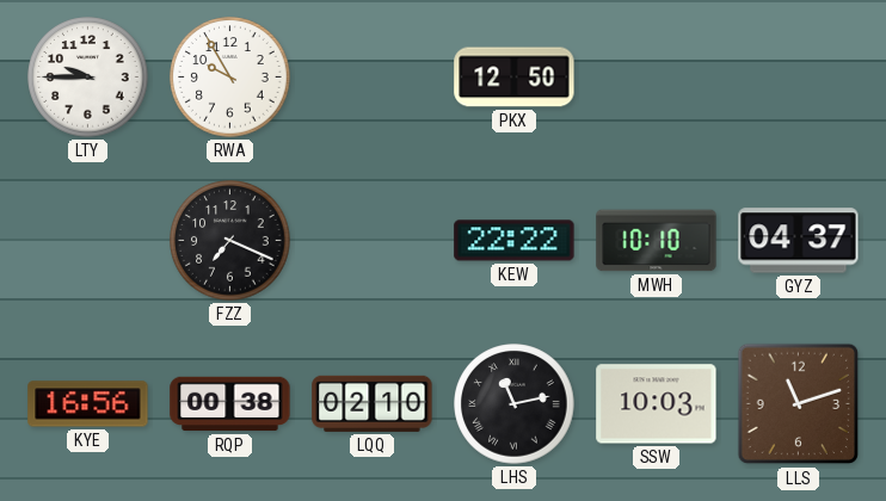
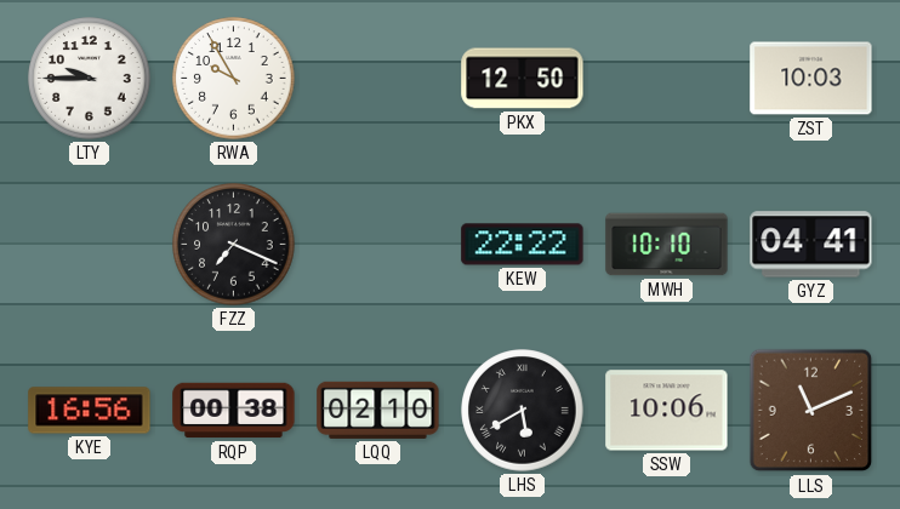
ZST: none -> 10:03 (811, 79)
GYZ: 04:37 -> 04:41 (811, 245)
LHS: 11:13 -> 5:40 (523, 411)
SSW: 10:03 -> 10:06 (667, 411)
LLS: 11:12 -> 11:11 (811, 411)
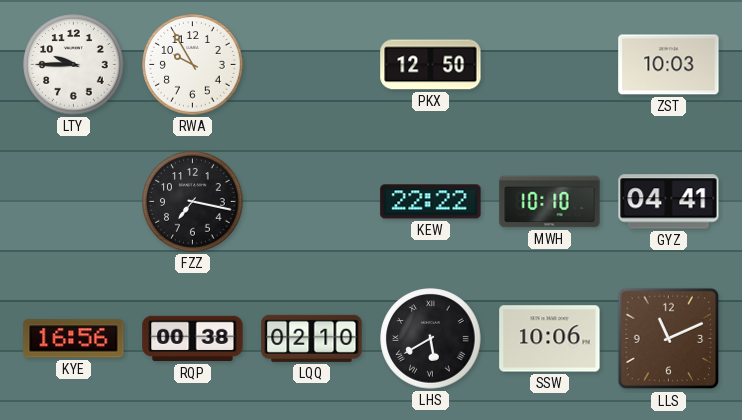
FZZ: 7:19 -> 7:17 (193, 202)
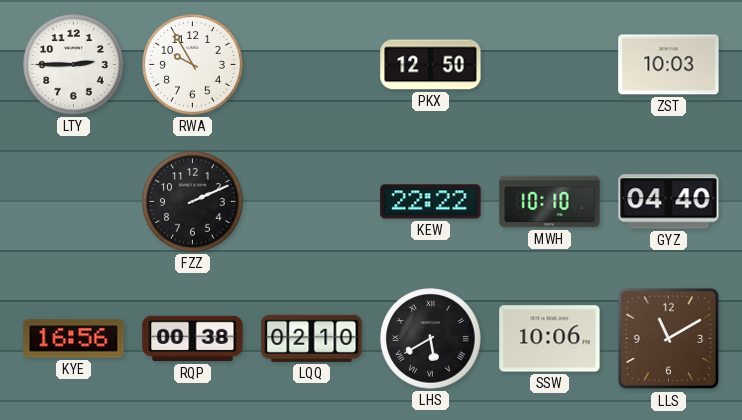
LTY: 9:45 -> 2:45 (74, 65)
FZZ: 7:17 -> 2:11 (193, 202)
GYZ: 04:41 -> 04:40 (669, 202)
LLS: 11:11 -> 11:10 (669, 339)
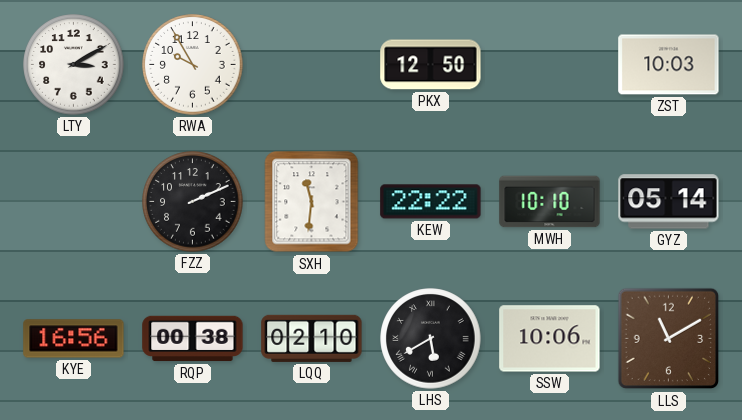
LTY: 2:45 -> 3:10 (74, 65)
SXH: none -> 11:31 (312, 202)
GYZ: 04:40 -> 05:14 (669, 202)
